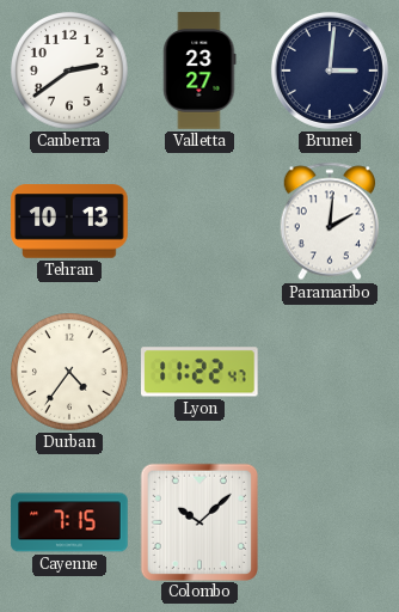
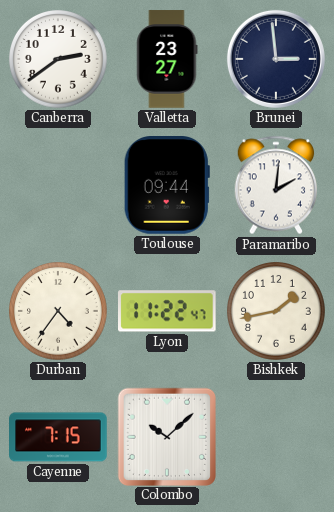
Brunei: 3:01 -> 2:59 (276, 59)
Tehran: 10:13 -> none (69, 221)
Toulouse: none -> 09:44 (167, 185)
Bishkek: none -> 1:43 (277, 312)
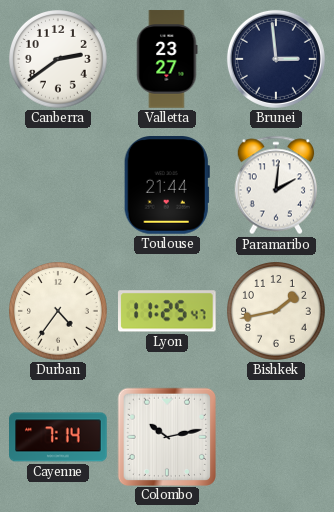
Toulouse: 09:44 -> 21:44 (167, 185)
Lyon: 11:22 -> 11:25 (168, 311)
Cayenne: 7:15 -> 7:14 (58, 437)
Colombo: 10:08 -> 10:13 (166, 436)
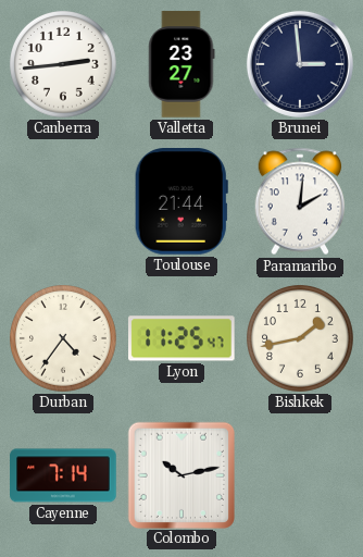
Canberra: 2:39 -> 2:44 (64, 65)
